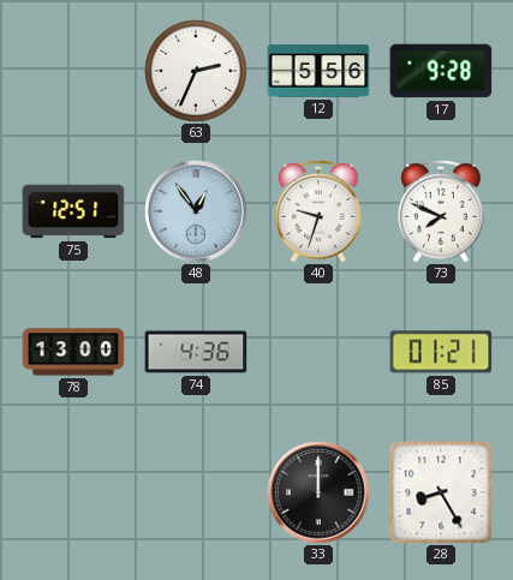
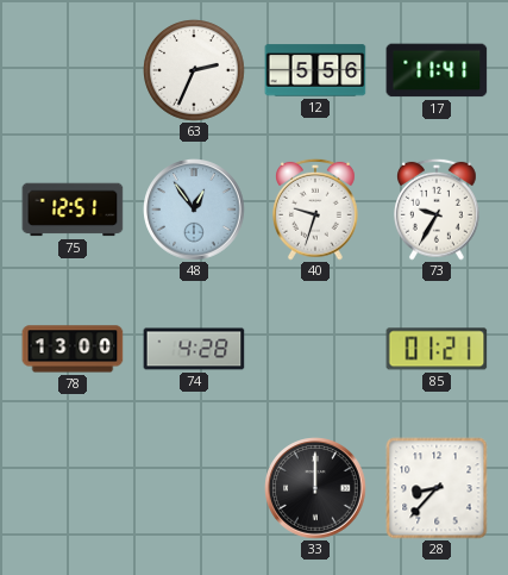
17: 9:28 -> 11:41 (437, 70)
73: 7:49 -> 9:35 (438, 210)
74: 4:36 -> 4:28 (194, 349)
28: 8:25 -> 8:37 (437, 488)
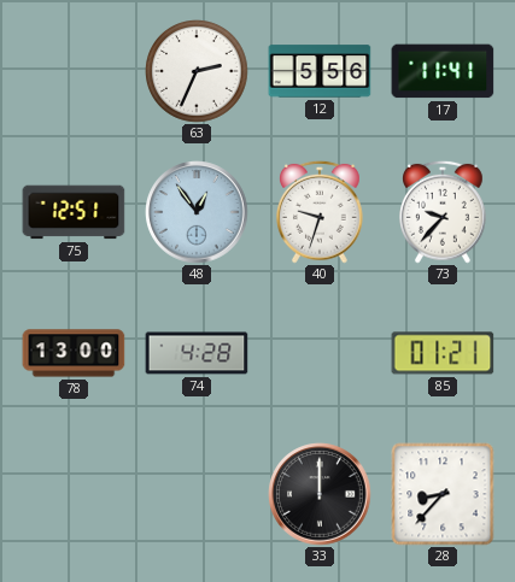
73: 9:35 -> 9:37 (444, 212)
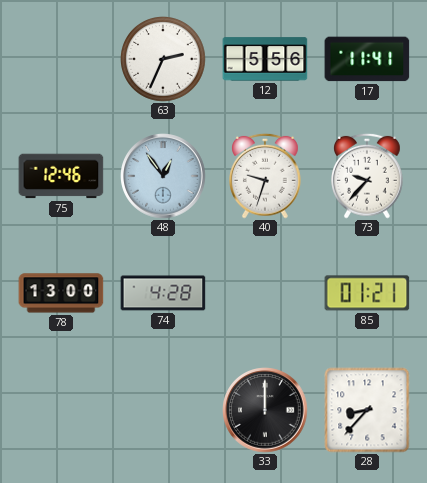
75: 12:51 -> 12:46 (61, 176)
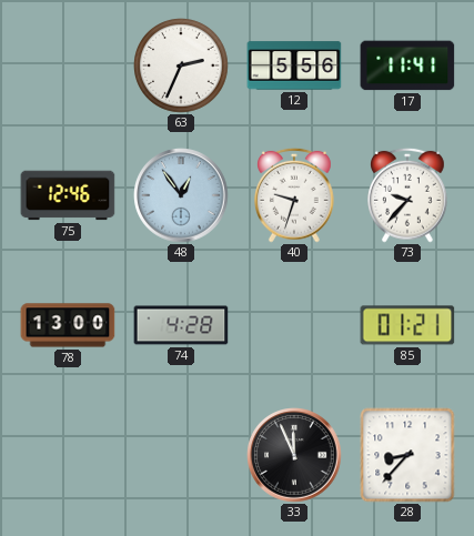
33: 12:00 -> 11:56 (294, 455)
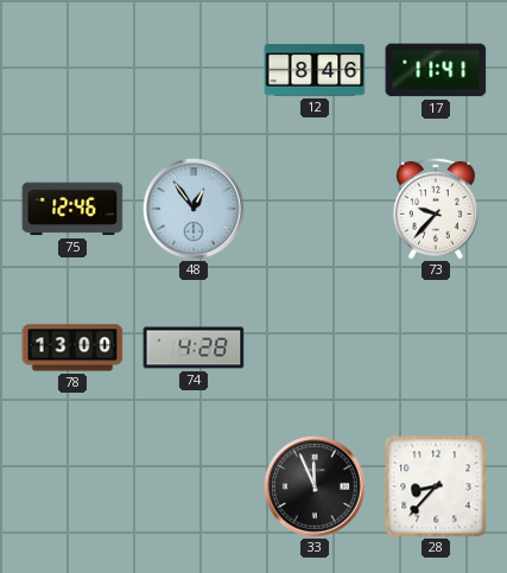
63: 2:34 -> none (182, 67)
12: 5:56 -> 8:46 (315, 70)
40: 9:33 -> none (295, 195)
85: 01:21 -> none (407, 325)
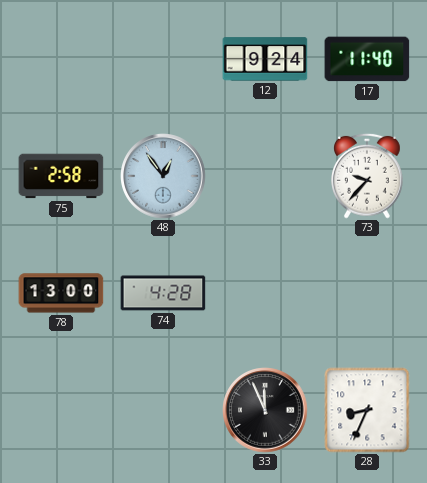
12: 8:46 -> 9:24 (265, 59)
17: 11:41 -> 11:40 (367, 59)
75: 12:46 -> 2:58 (61, 176)
28: 8:37 -> 8:34 (367, 410)
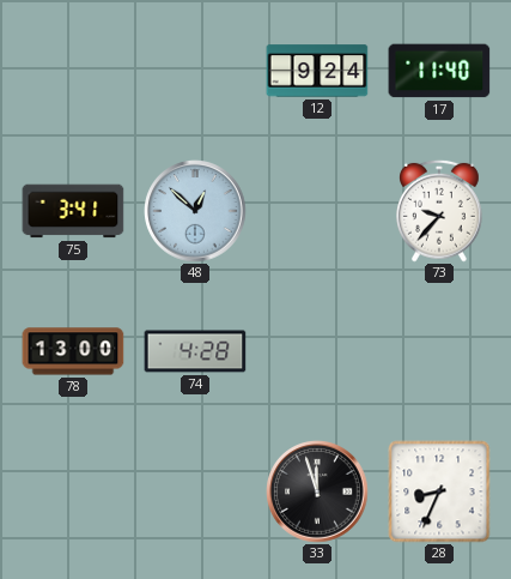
75: 2:58 -> 3:41 (73, 211)
48: 12:54 -> 12:52 (195, 211)
33: 11:56 -> 11:57 (317, 491)
